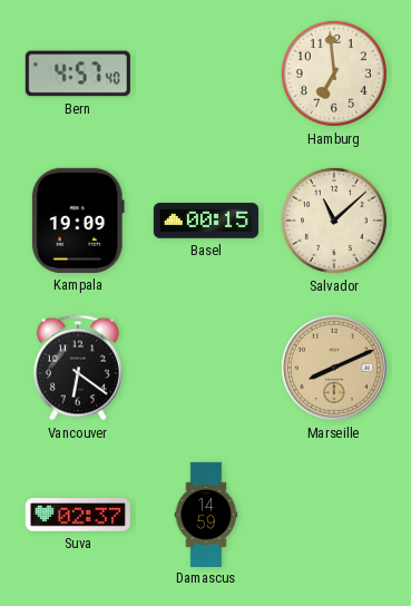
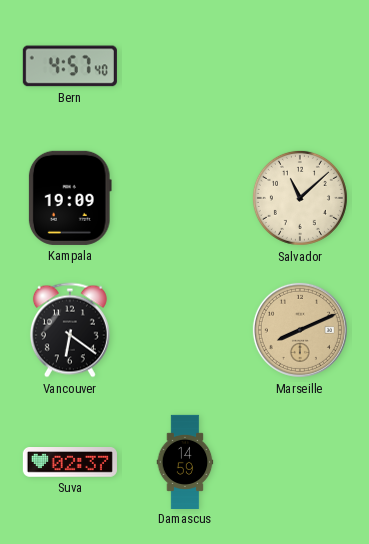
Hamburg: 6:59 -> none (334, 74)
Basel: 00:15 -> none (206, 221)
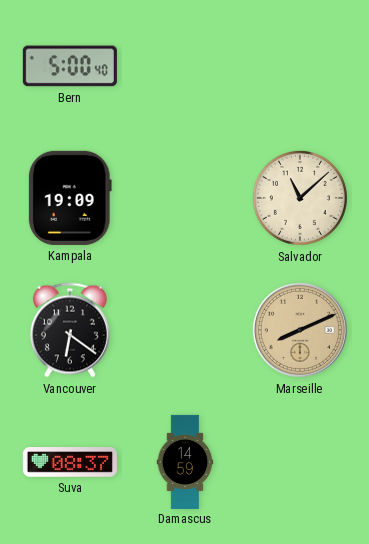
Bern: 4:57 -> 5:00 (70, 66)
Suva: 02:37 -> 08:37 (70, 462)
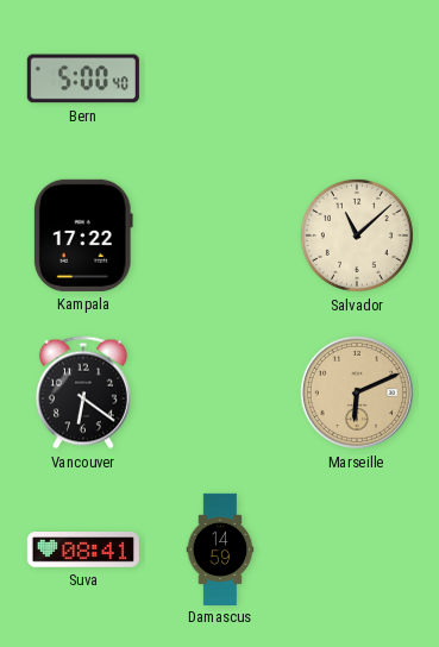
Kampala: 19:09 -> 17:22 (83, 235)
Marseille: 8:11 -> 6:11 (357, 392)
Suva: 08:37 -> 08:41 (83, 549)
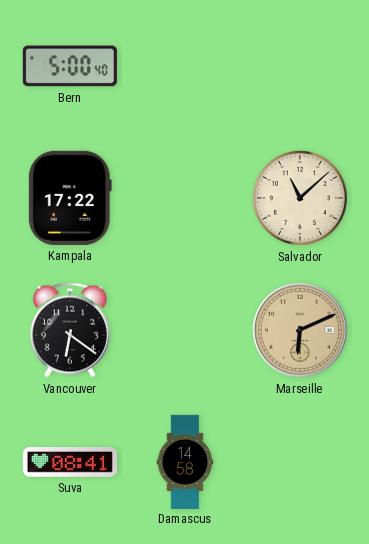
Damascus: 14:59 -> 14:58 (185, 461)
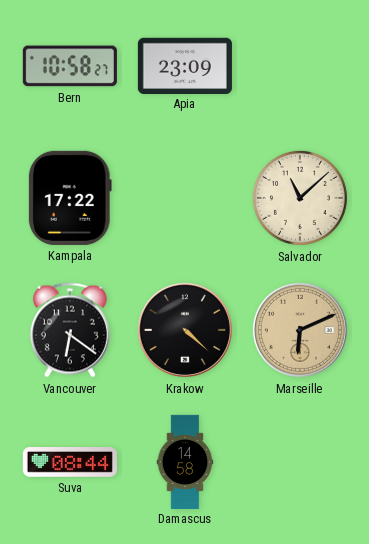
Bern: 5:00 -> 10:58 (70, 66)
Apia: none -> 23:09 (185, 65)
Krakow: none -> 4:22 (185, 330)
Suva: 08:41 -> 08:44 (70, 462)
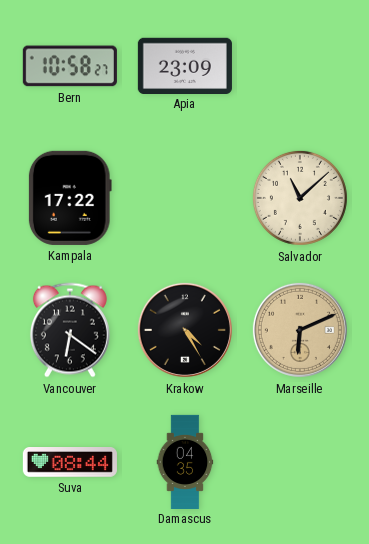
Krakow: 4:22 -> 4:25 (185, 330)
Damascus: 14:58 -> 04:35 (185, 461)
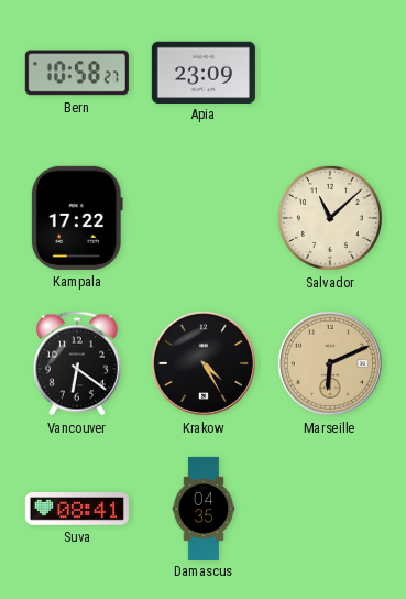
Suva: 08:44 -> 08:41 (77, 509)
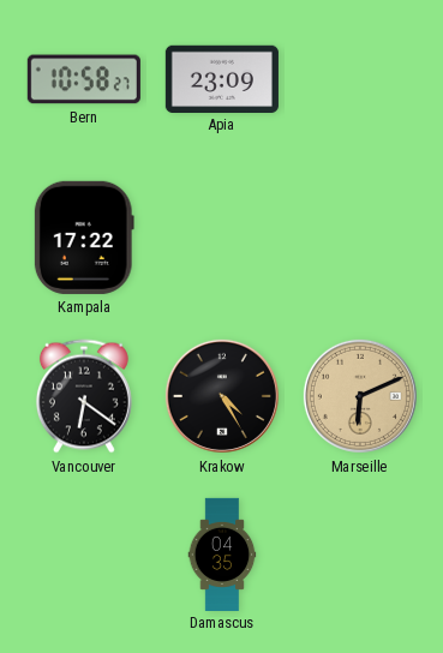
Salvador: 11:08 -> none (330, 218)
Suva: 08:41 -> none (77, 509)
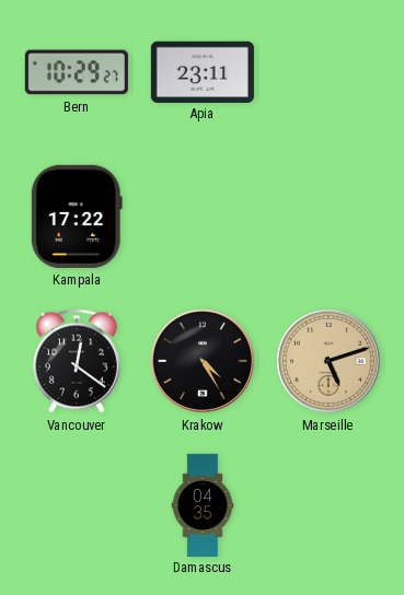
Bern: 10:58 -> 10:29 (77, 72)
Apia: 23:09 -> 23:11 (203, 71)
Vancouver: 6:21 -> 12:21 (77, 361)
Marseille: 6:11 -> 5:12 (328, 361)
